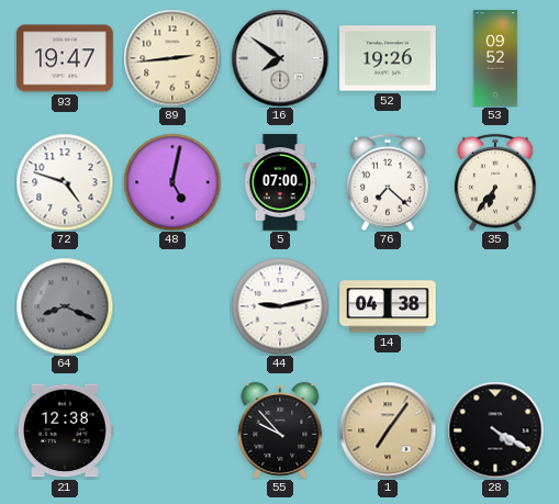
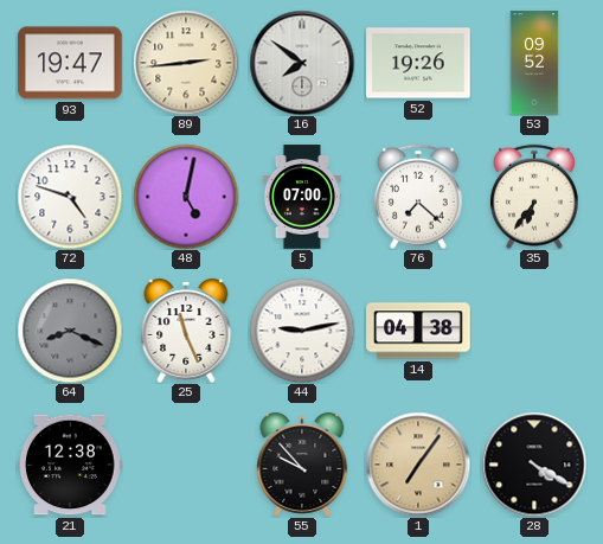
25: none -> 11:26 (186, 331)
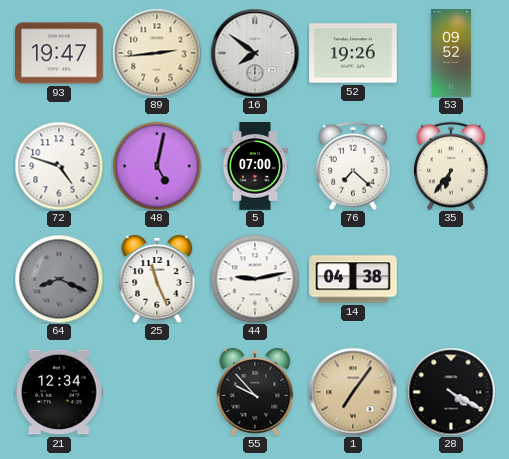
21: 12:38 -> 12:34 (59, 392)
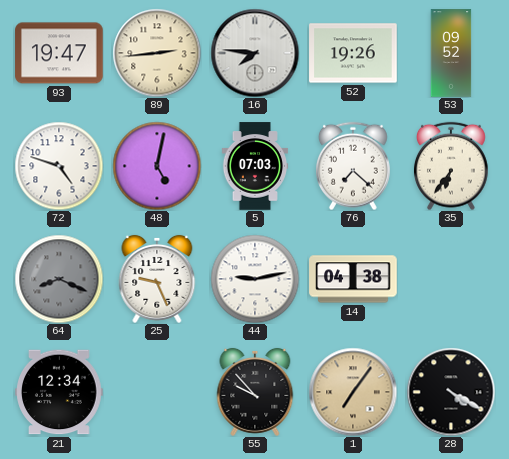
16: 7:51 -> 7:46 (255, 53)
5: 07:00 -> 07:03 (255, 166)
25: 11:26 -> 9:26 (157, 279)
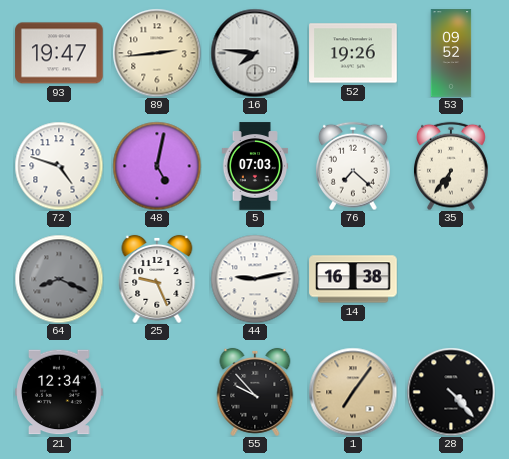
14: 04:38 -> 16:38 (353, 279)
28: 4:20 -> 4:23 (451, 392)
